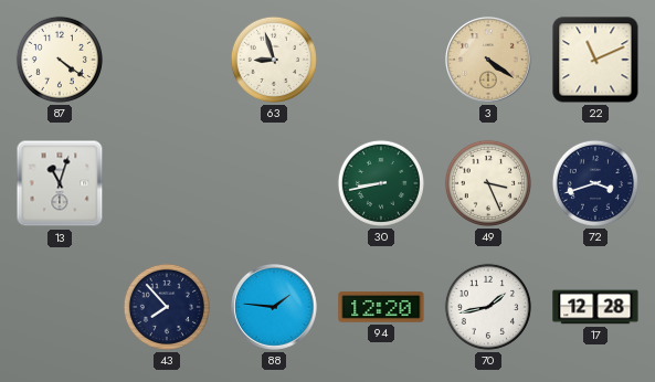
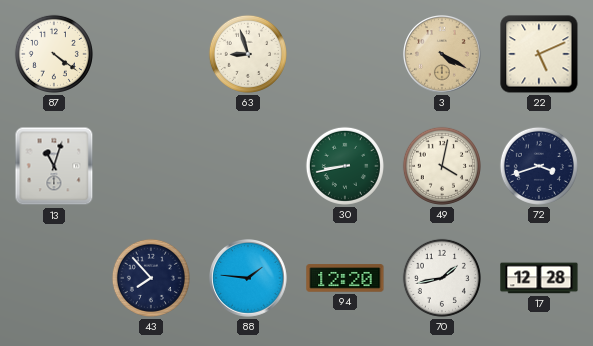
3: 4:21 -> 4:20 (443, 55)
22: 11:11 -> 5:11 (539, 54)
49: 3:26 -> 4:02 (442, 166)
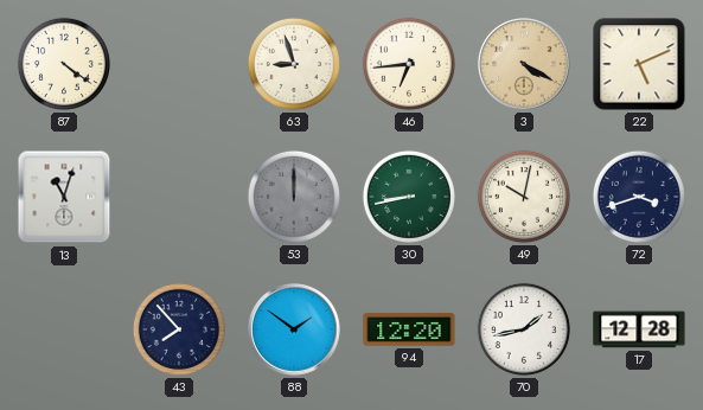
46: none -> 6:44 (409, 64)
53: none -> 12:00 (294, 197)
49: 4:02 -> 10:02 (524, 197)
88: 1:46 -> 1:51 (295, 331)
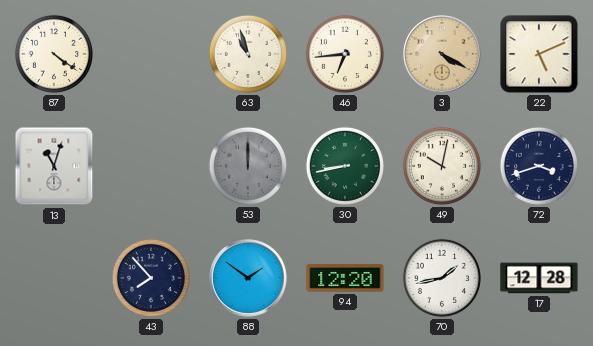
63: 8:57 -> 10:57 (248, 54)
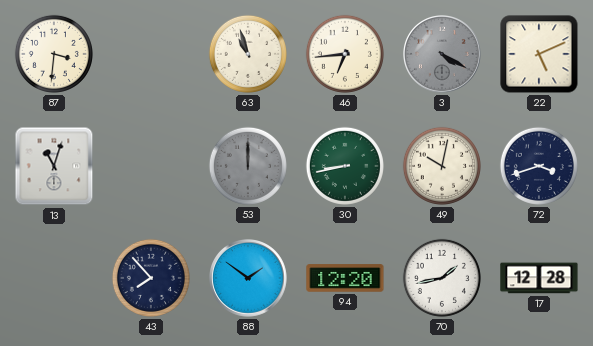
87: 4:21 -> 3:31 (54, 54)
3 dial: champagne -> grey (443, 55)
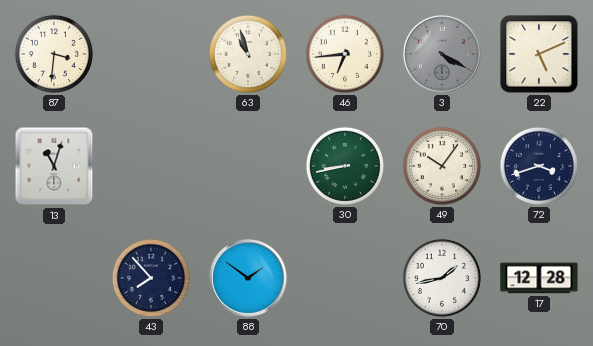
53: 12:00 -> none (248, 166)
49: 10:02 -> 10:06 (442, 166)
94: 12:20 -> none (345, 278)
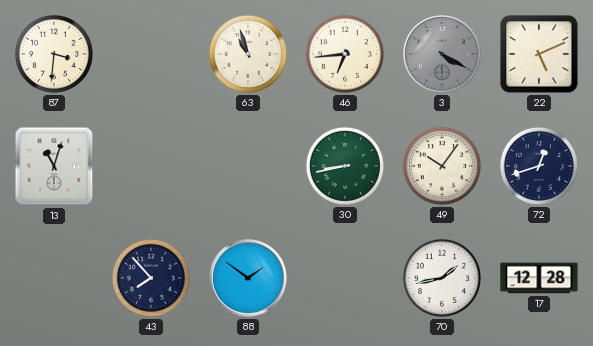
72: 3:42 -> 12:42 (539, 166)
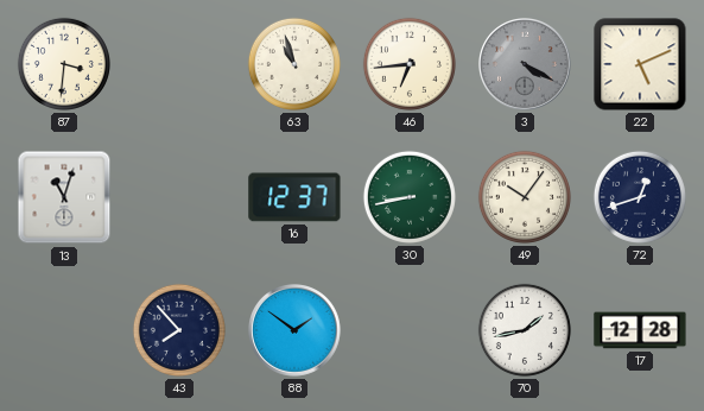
16: none -> 12:37 (294, 197)
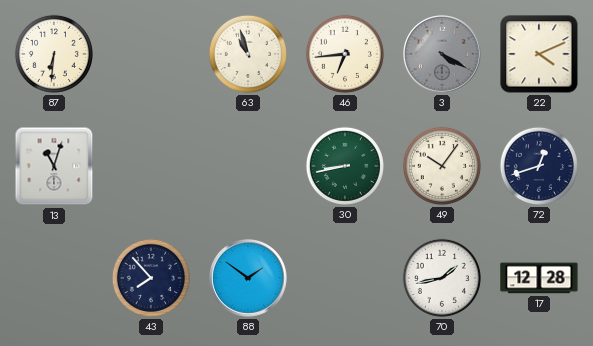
87: 3:31 -> 6:31 (54, 54)
22: 5:11 -> 4:11 (539, 54)
16: 12:37 -> none (294, 197)
